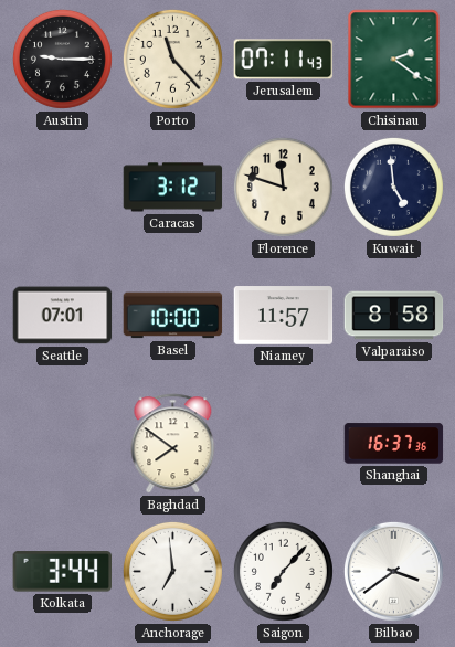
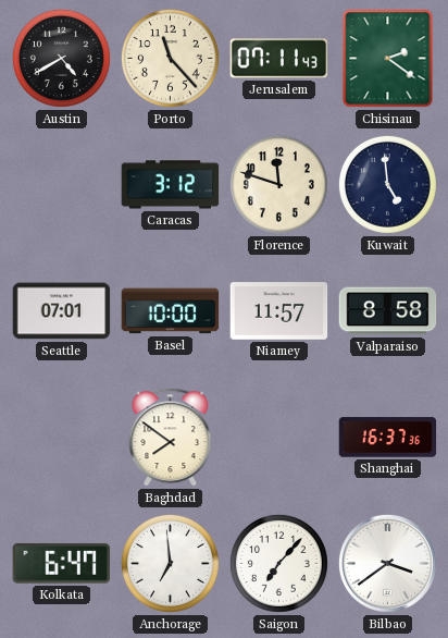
Austin: 9:15 -> 4:40 (61, 58)
Kolkata: 3:44 -> 6:47 (61, 564)
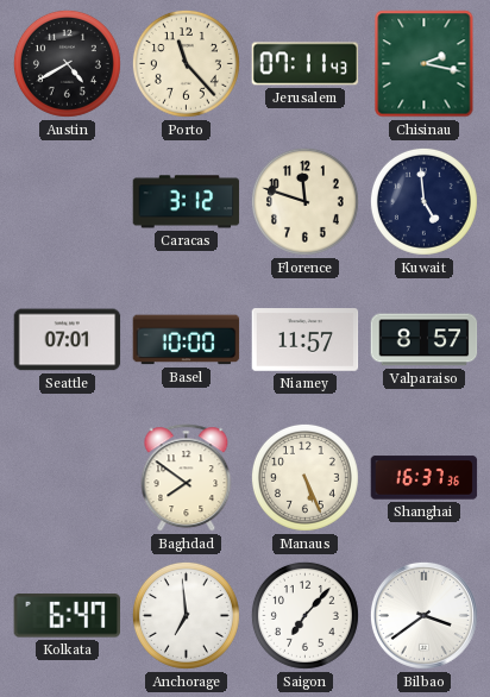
Chisinau: 2:21 -> 2:17 (425, 64)
Valparaiso: 8:58 -> 8:57 (425, 340)
Manaus: none -> 5:26 (304, 477)
